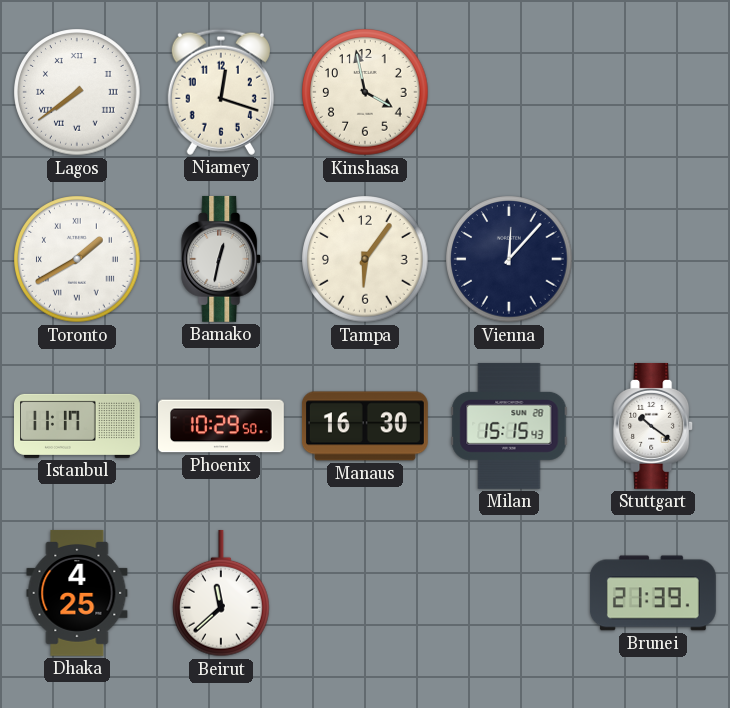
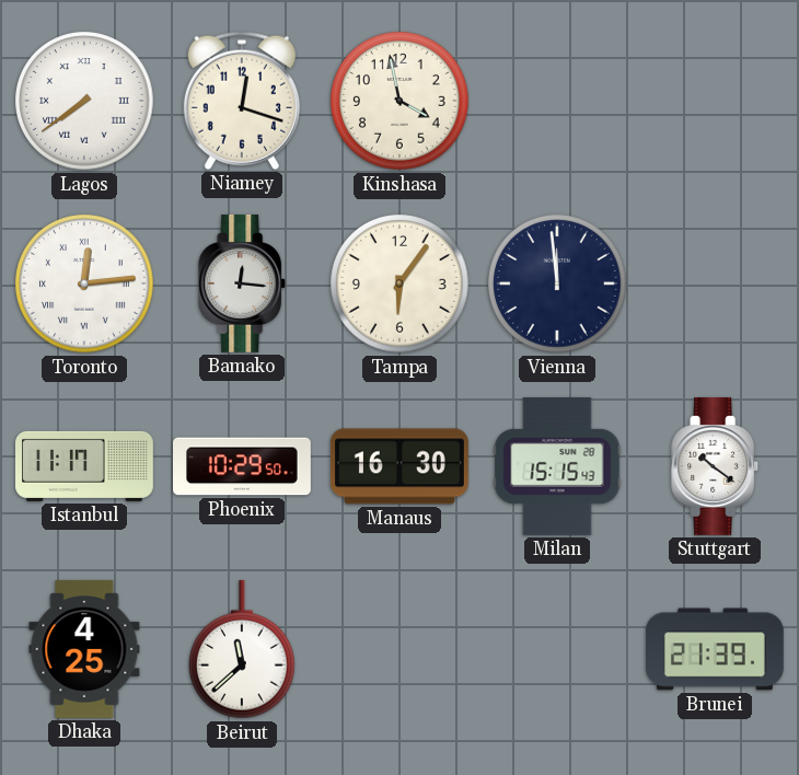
Toronto: 1:40 -> 12:14 (84, 284)
Bamako: 12:32 -> 12:16 (243, 284)
Vienna: 12:07 -> 11:59 (557, 284)
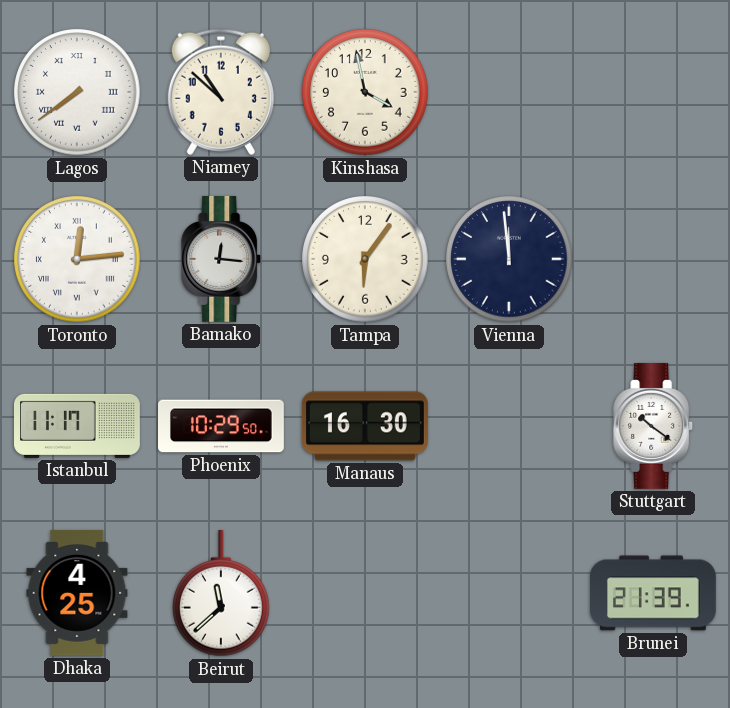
Niamey: 12:18 -> 10:52 (221, 92)
Milan: 15:15 -> none (557, 466)
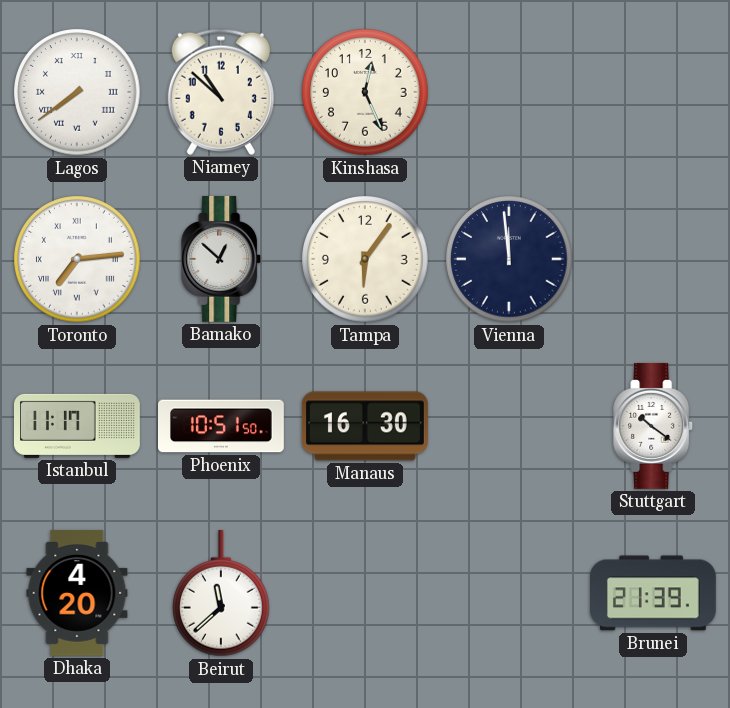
Kinshasa: 3:58 -> 12:26 (365, 92)
Toronto: 12:14 -> 7:14 (77, 259)
Bamako: 12:16 -> 12:52 (222, 259)
Phoenix: 10:29 -> 10:51 (222, 426)
Dhaka: 4:25 -> 4:20 (77, 593)
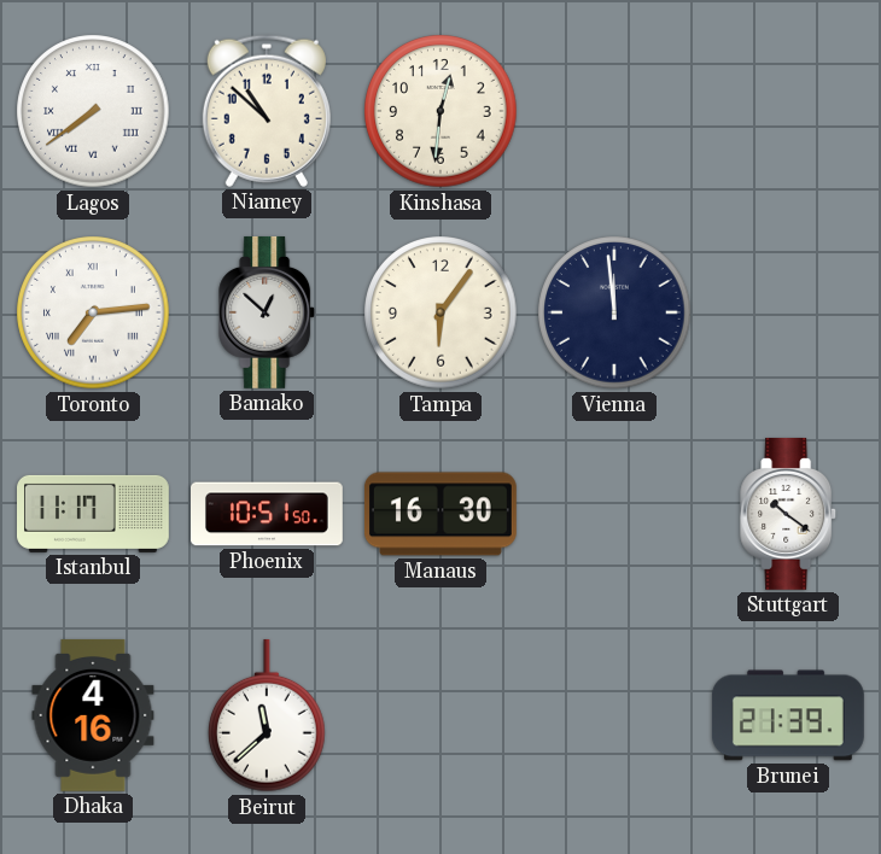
Kinshasa: 12:26 -> 12:31 (440, 111)
Dhaka: 4:20 -> 4:16 (93, 715)
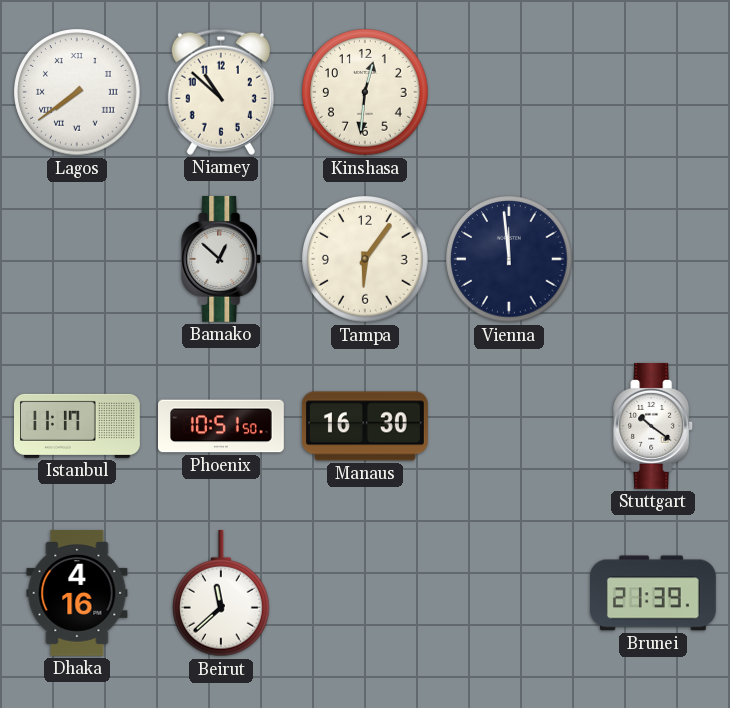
Toronto: 7:14 -> none (93, 312)
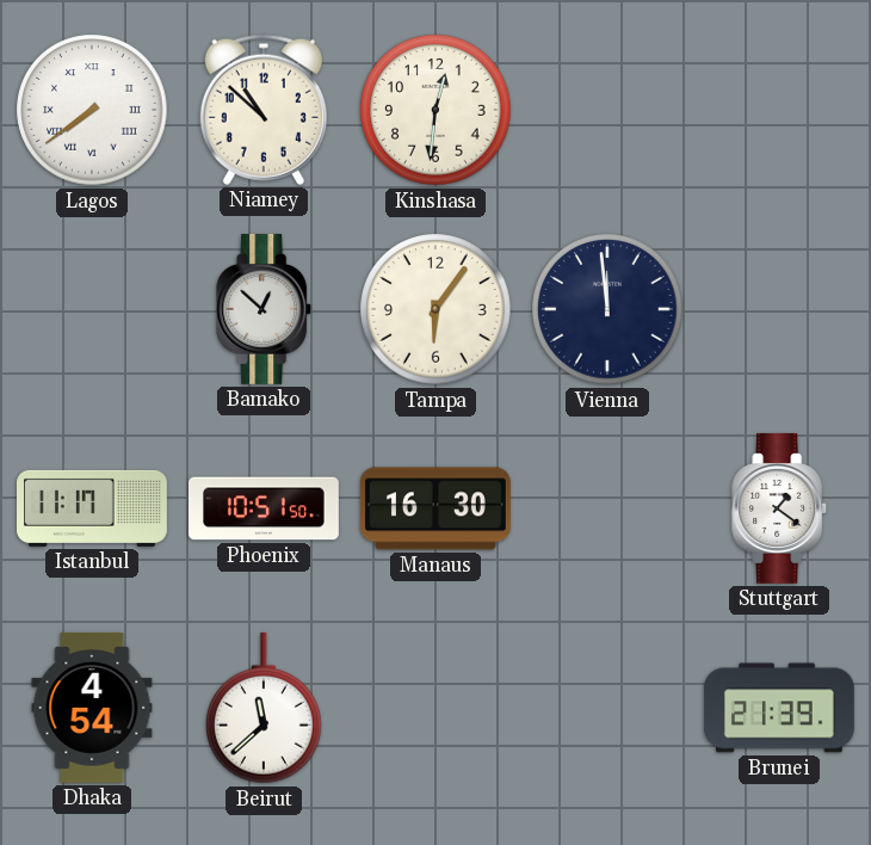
Stuttgart: 10:21 -> 1:21 (780, 508)
Dhaka: 4:16 -> 4:54 (92, 708)
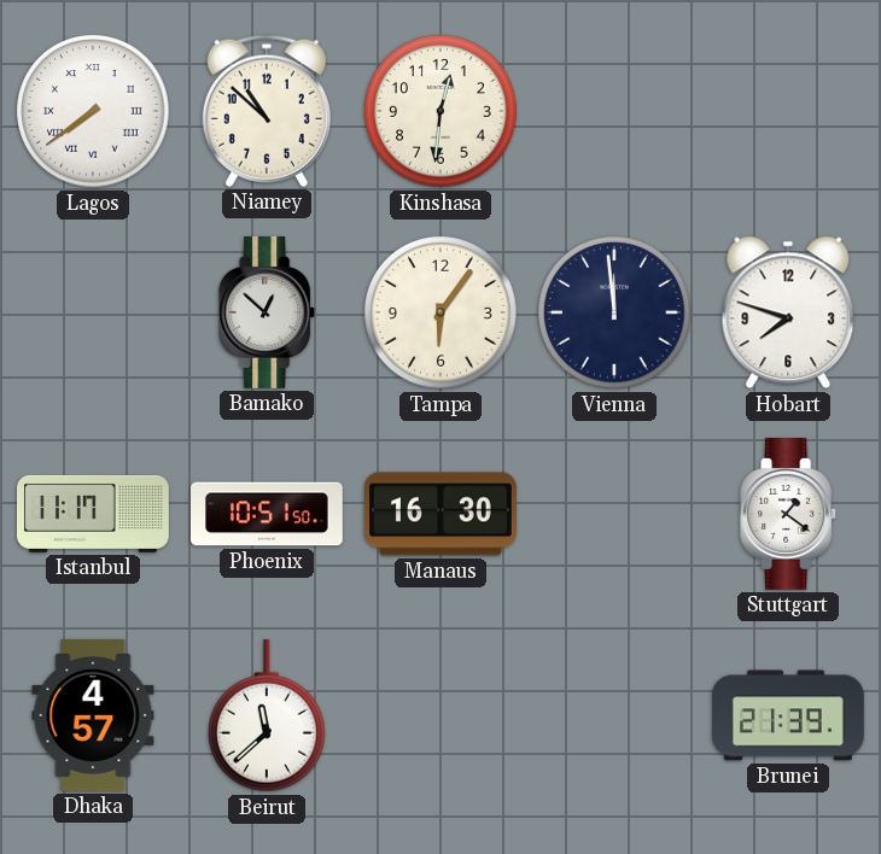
Hobart: none -> 7:48 (788, 312)
Dhaka: 4:54 -> 4:57 (93, 715)
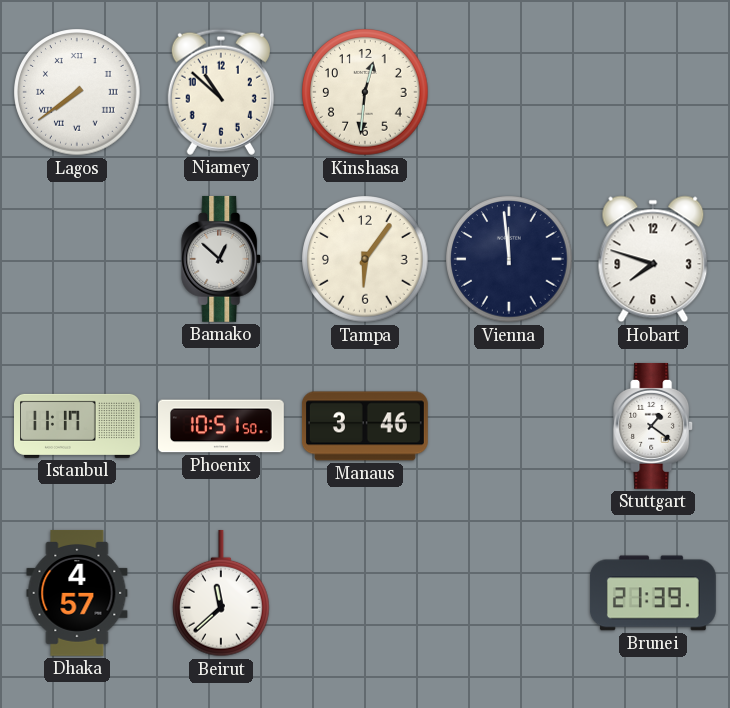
Manaus: 16:30 -> 3:46 (365, 426)
